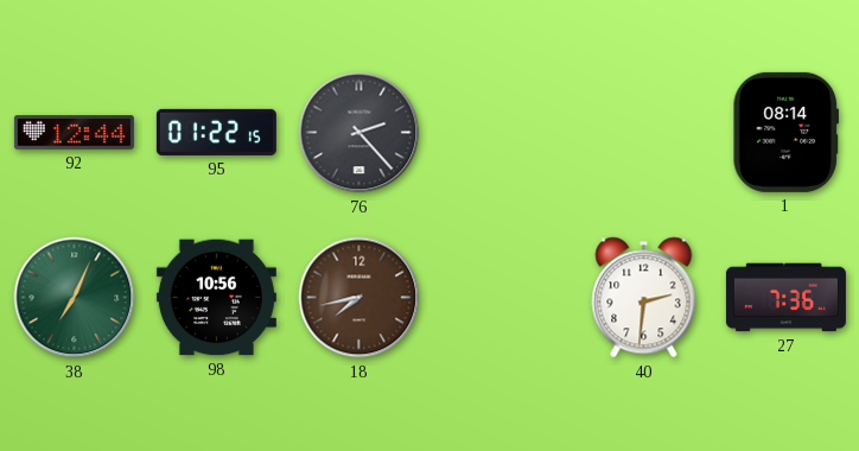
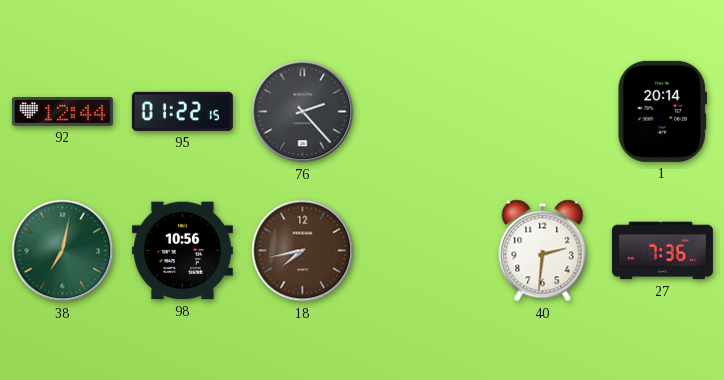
1: 08:14 -> 20:14 (662, 111)
38: 7:04 -> 7:02 (63, 251)
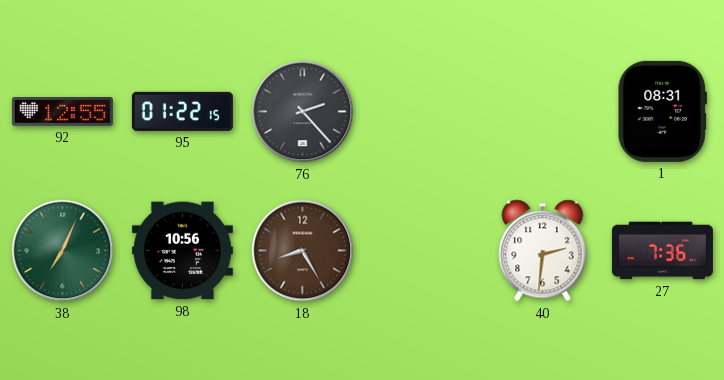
92: 12:44 -> 12:55 (62, 112)
1: 20:14 -> 08:31 (662, 111)
38: 7:02 -> 7:04 (63, 251)
18: 7:43 -> 8:25 (303, 251)
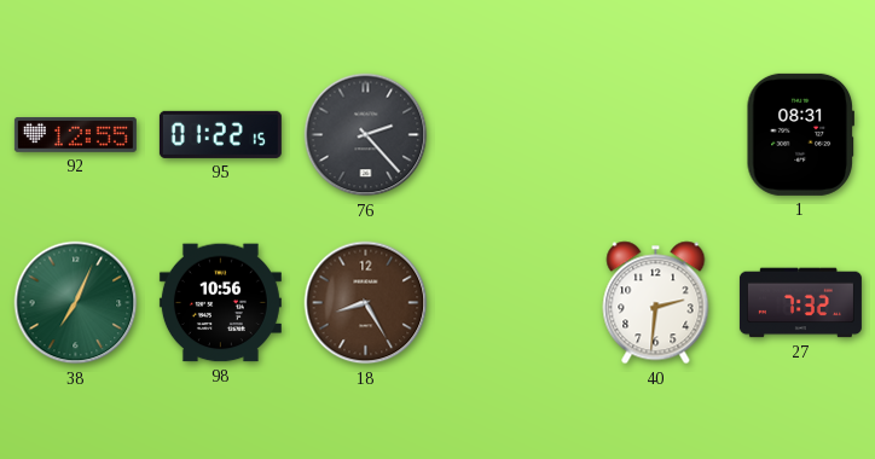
27: 7:36 -> 7:32 (800, 303)
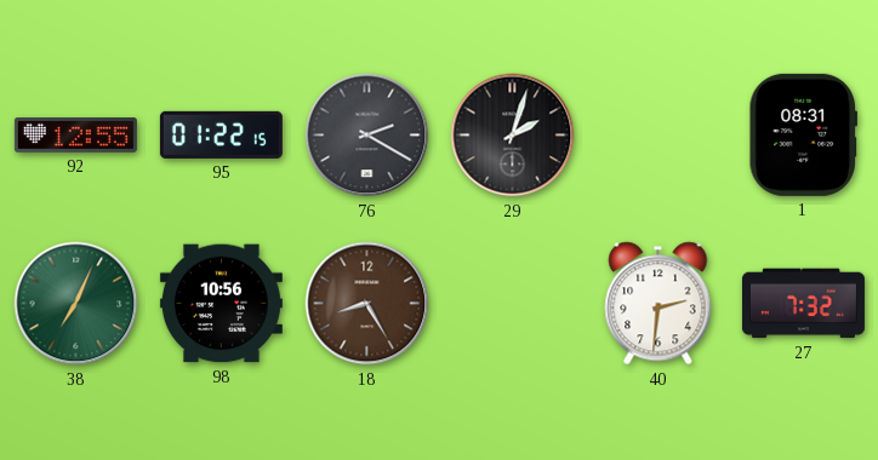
76: 2:23 -> 2:20 (367, 136)
29: none -> 2:03 (513, 136)
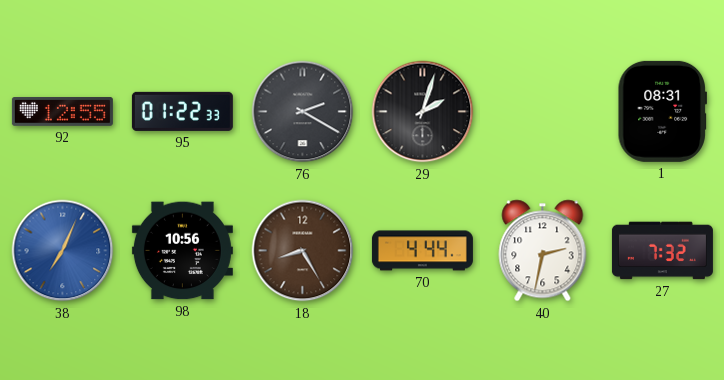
95: 01:22:15 -> 01:22:33 (182, 111)
38 dial: green -> blue (63, 251)
70: none -> 4:44 (422, 251)
40: 2:31 -> 2:32 (543, 251)
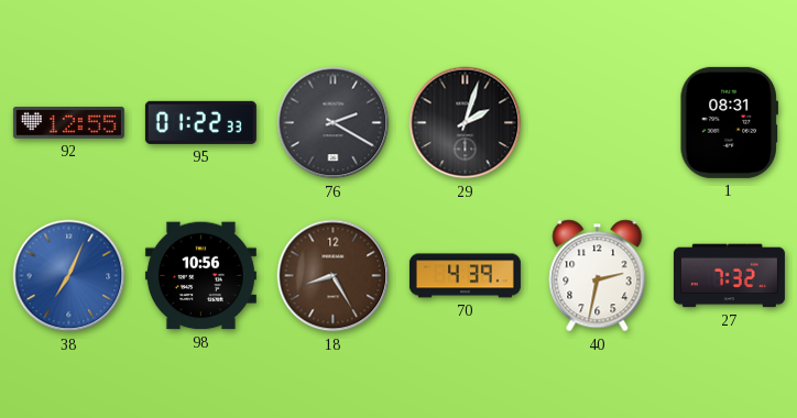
70: 4:44 -> 4:39 (465, 276)
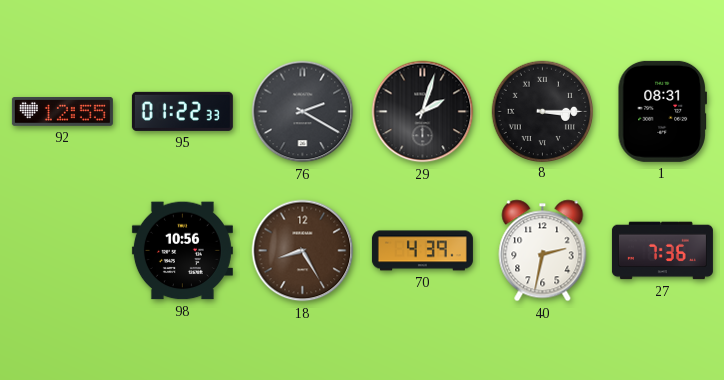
8: none -> 3:15 (542, 111)
38: 7:04 -> none (69, 276)
27: 7:32 -> 7:36 (662, 251)
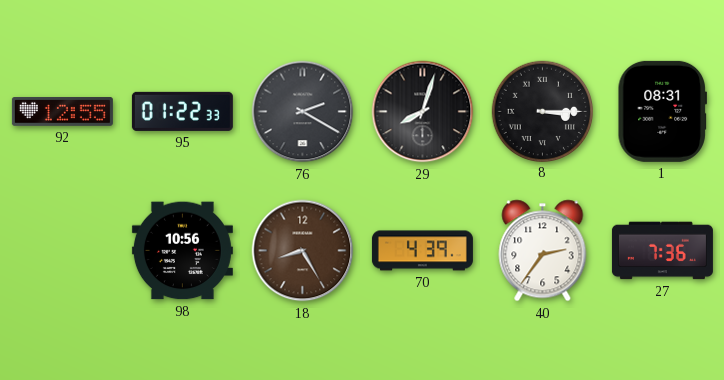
29: 2:03 -> 8:03 (423, 112)
40: 2:32 -> 2:36 (543, 251)
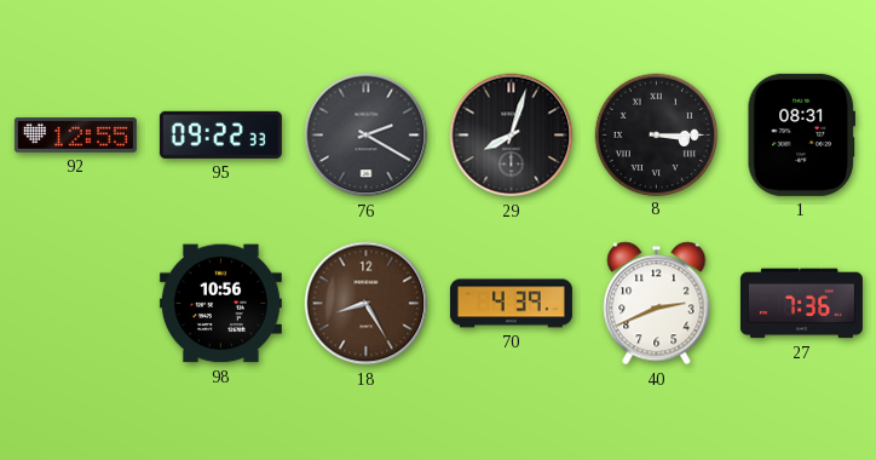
95: 01:22 -> 09:22 (220, 134)
40: 2:36 -> 2:41 (657, 304)
